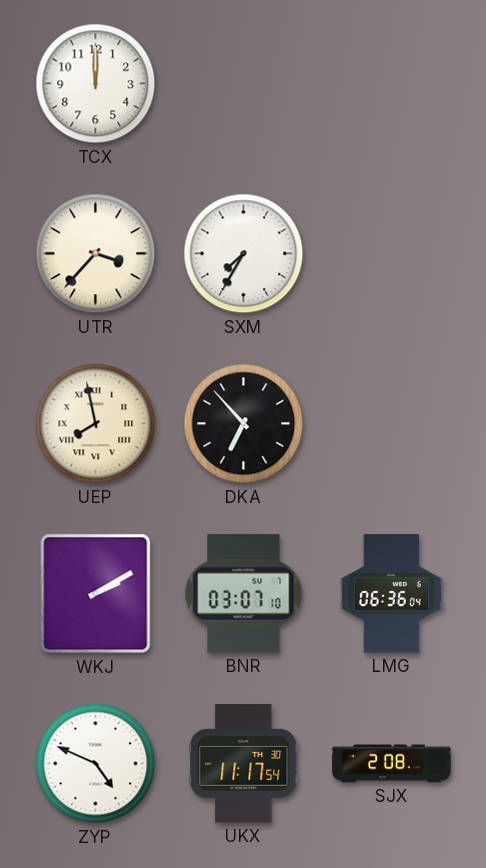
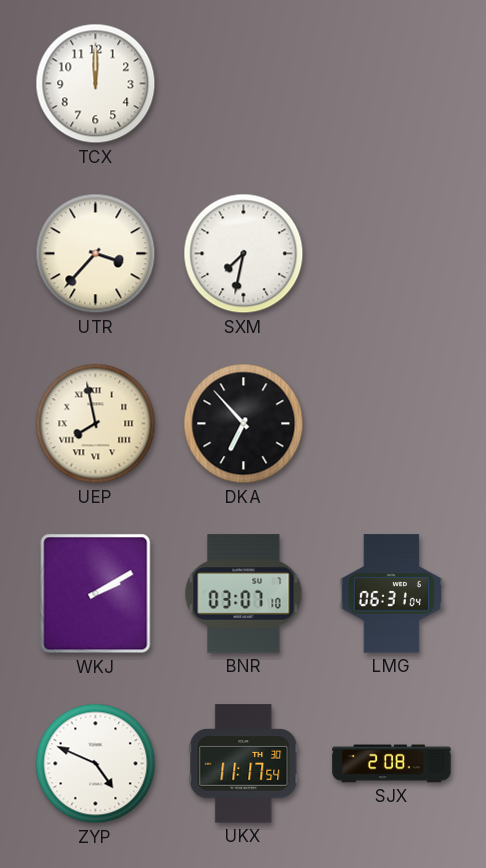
SXM: 7:35 -> 7:32 (244, 254)
LMG: 06:36 -> 06:31 (391, 594)
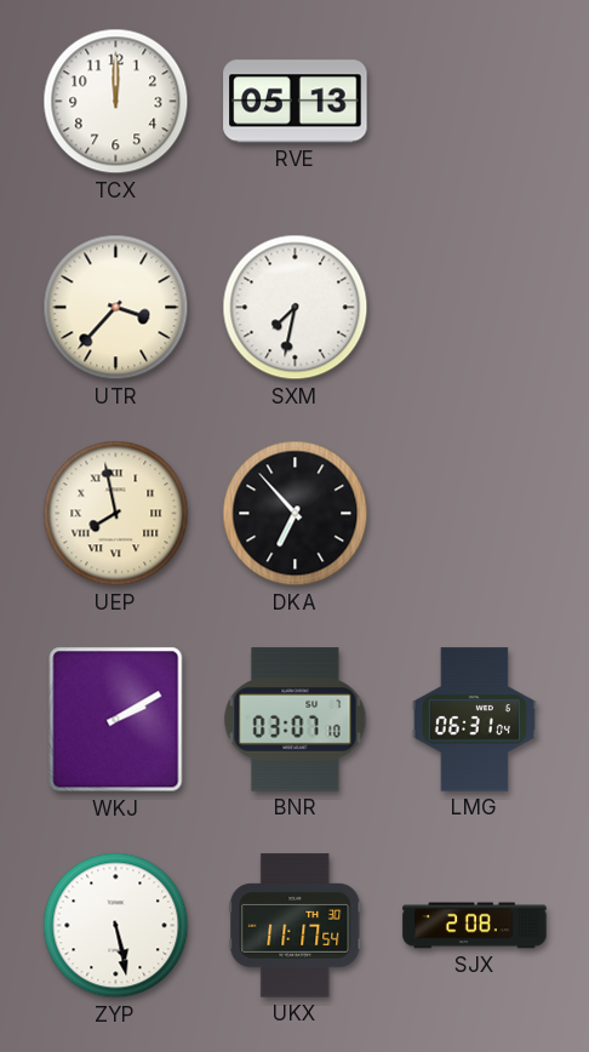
RVE: none -> 05:13 (296, 102)
ZYP: 4:49 -> 5:28 (116, 926)
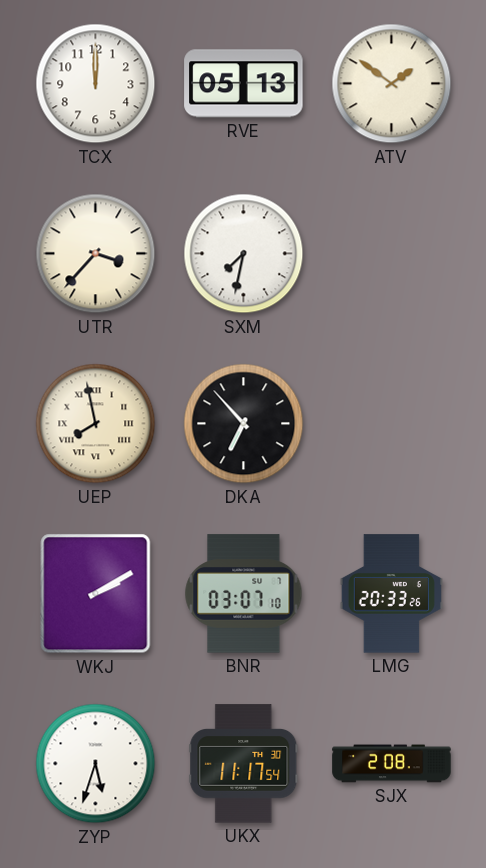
ATV: none -> 1:51 (392, 84)
LMG: 06:31 -> 20:33 (391, 594)
ZYP: 5:28 -> 5:33 (96, 764)
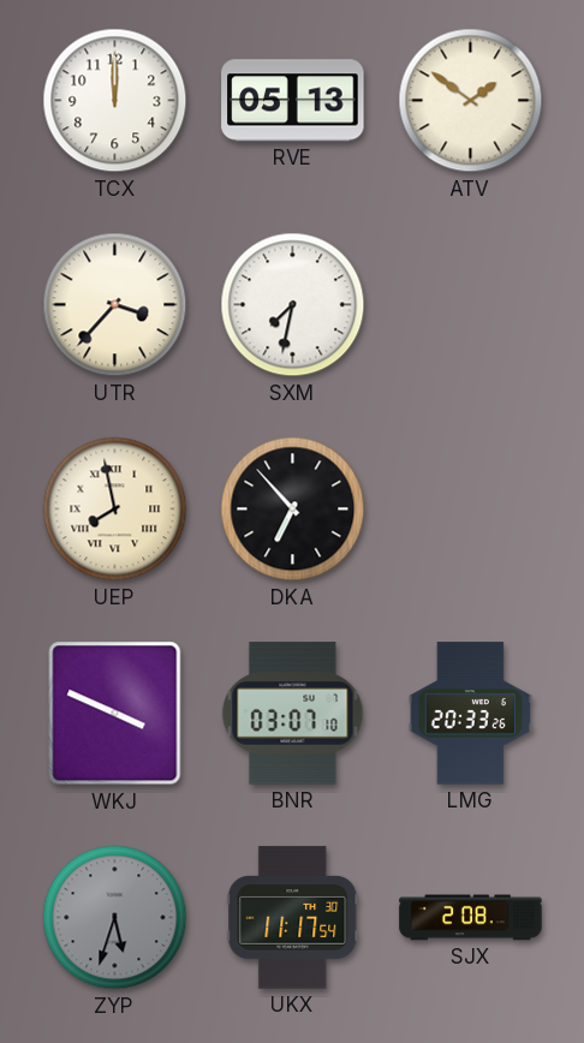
WKJ: 2:10 -> 3:49 (115, 714)
ZYP dial: white -> grey (115, 918)
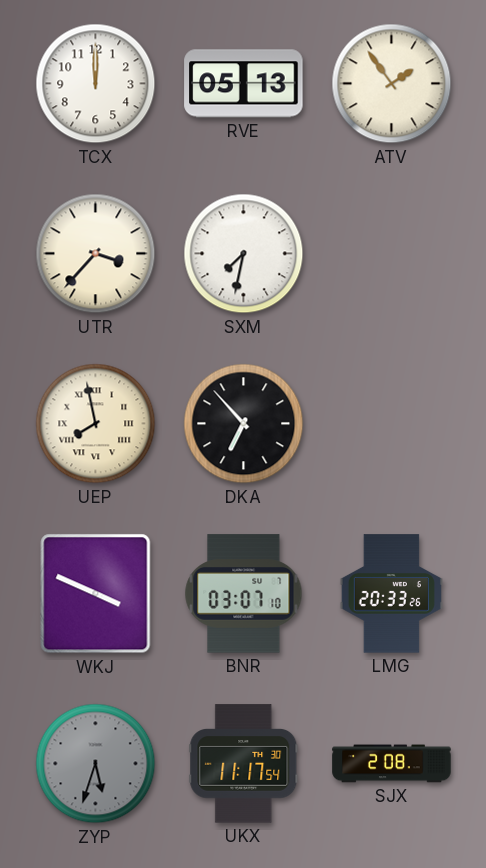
ATV: 1:51 -> 1:54 (392, 84)
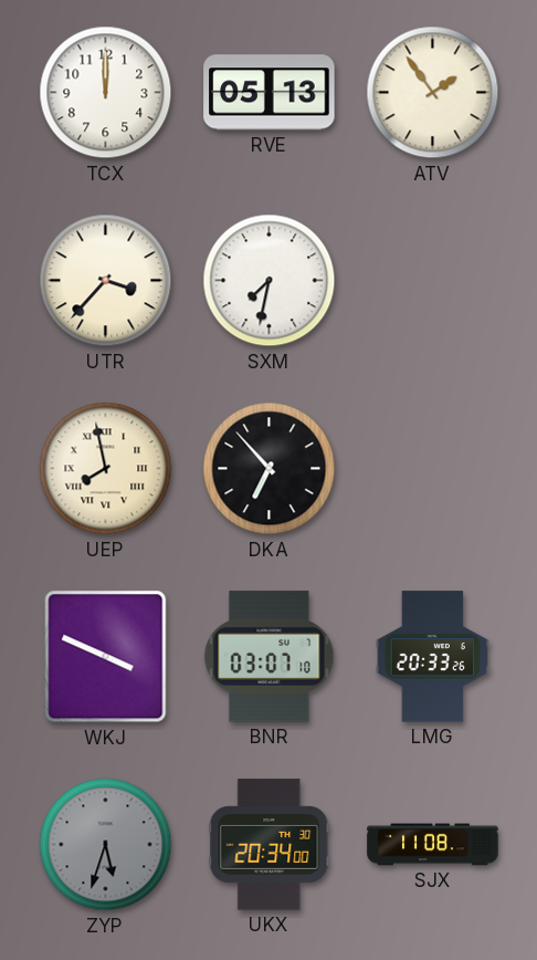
UKX: 11:17 -> 20:34 (270, 845)
SJX: 2:08 -> 11:08 (433, 845)
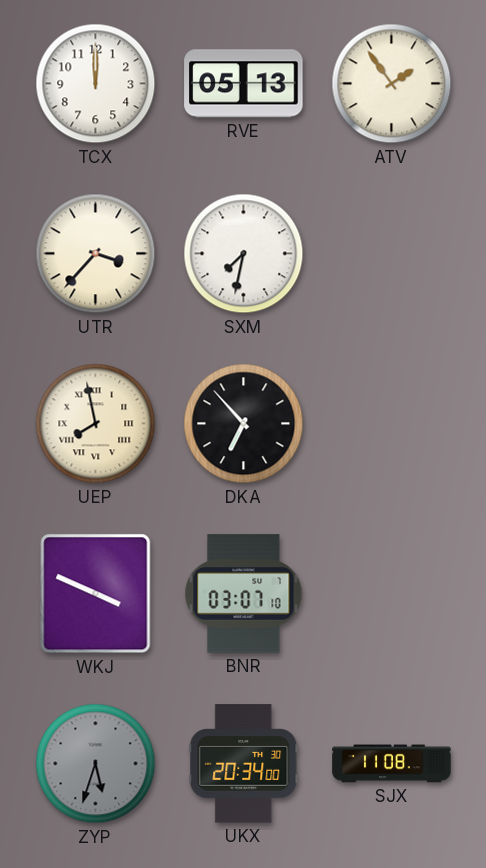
LMG: 20:33 -> none (432, 657)
